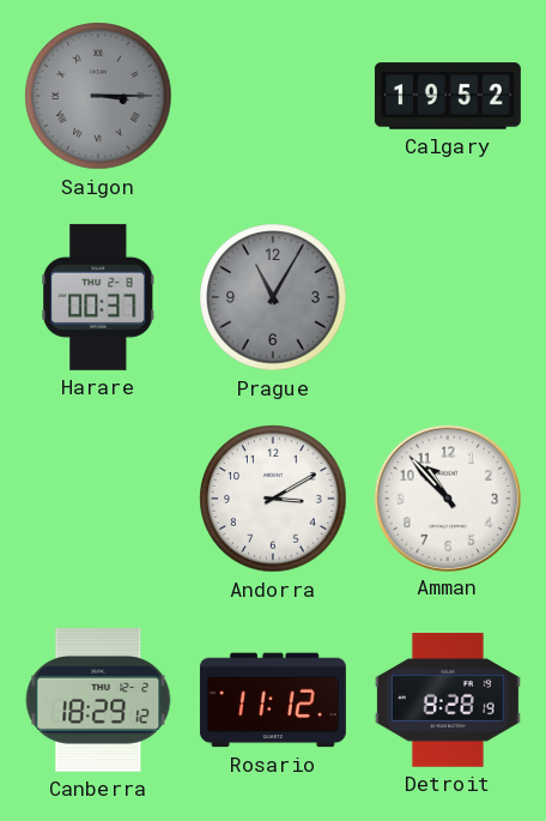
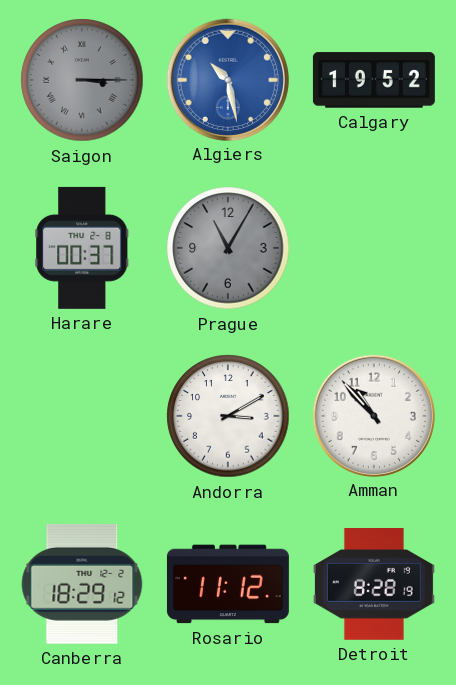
Algiers: none -> 10:28 (227, 79)
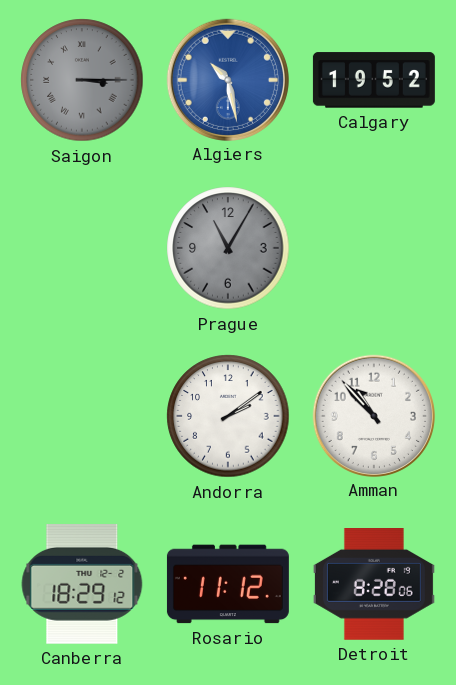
Harare: 00:37 -> none (82, 248)
Andorra: 3:10 -> 2:09 (228, 416)
Detroit: 8:28:19 -> 8:28:06 (374, 585)
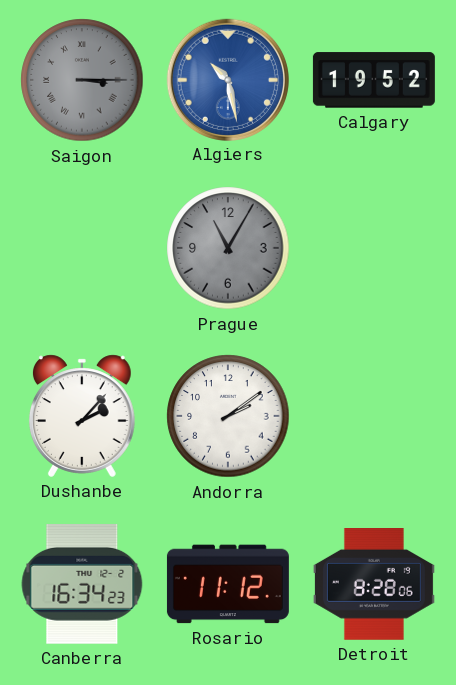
Dushanbe: none -> 2:07 (82, 416)
Amman: 10:53 -> none (373, 415)
Canberra: 18:29 -> 16:34 (82, 584)
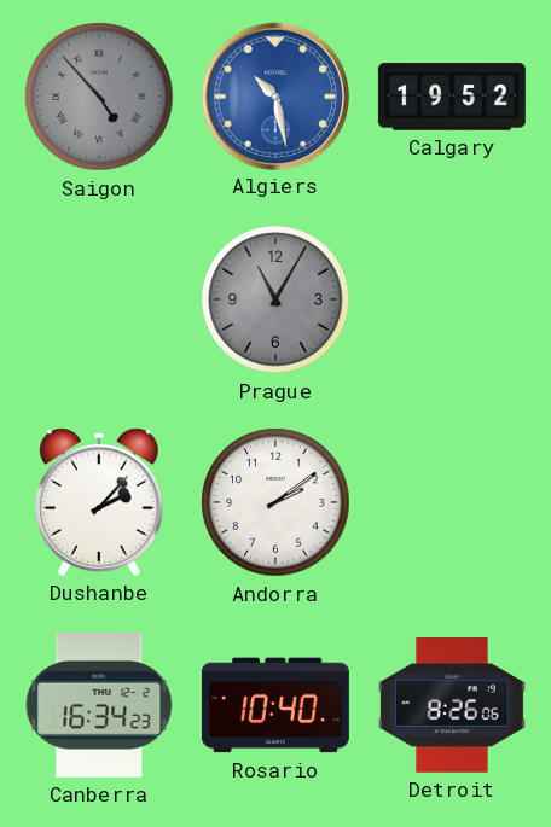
Saigon: 3:15 -> 4:53 (99, 97)
Rosario: 11:12 -> 10:40 (275, 705)
Detroit: 8:28 -> 8:26 (452, 706)
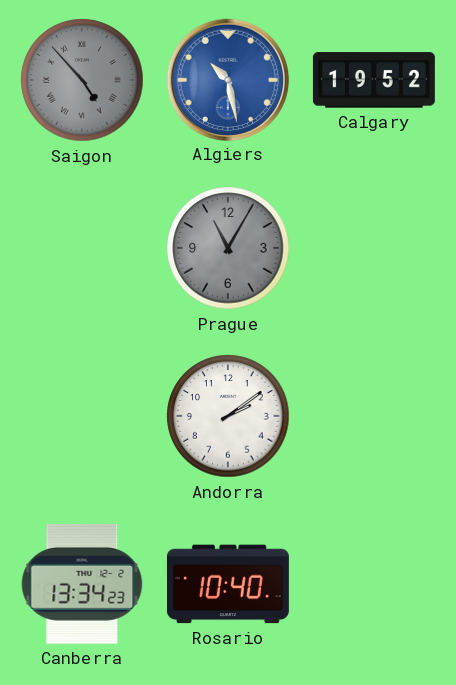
Dushanbe: 2:07 -> none (99, 502)
Canberra: 16:34 -> 13:34 (82, 584)
Detroit: 8:26 -> none (452, 706)
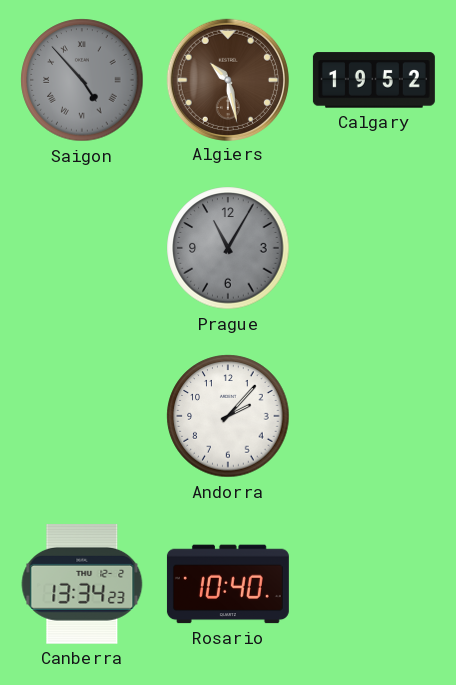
Algiers dial: blue -> brown (227, 79)
Andorra: 2:09 -> 2:07 (228, 416)
